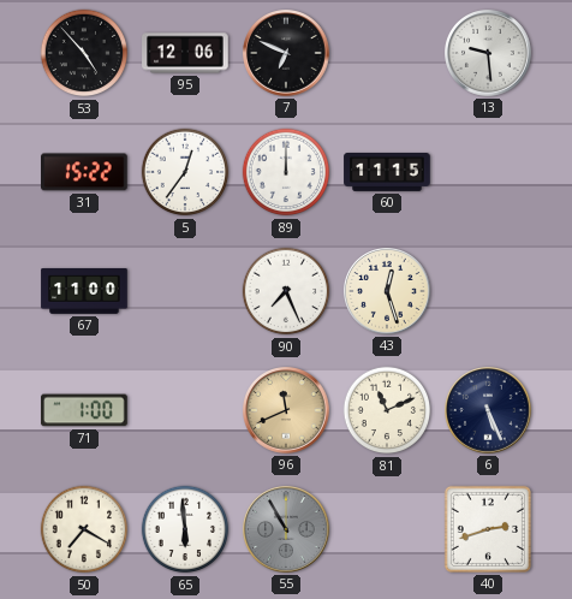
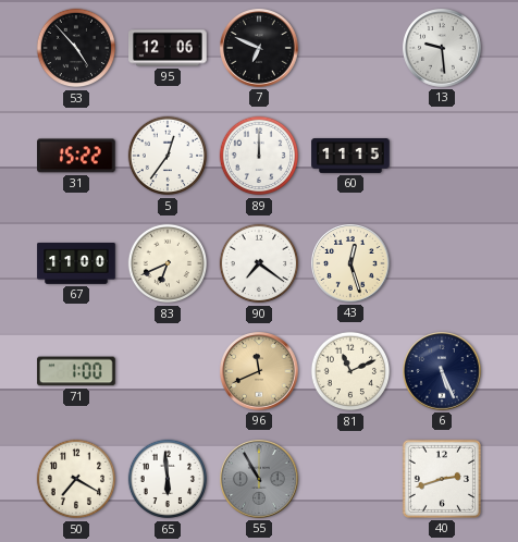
83: none -> 6:41 (168, 263)
90: 7:26 -> 7:21 (259, 263)
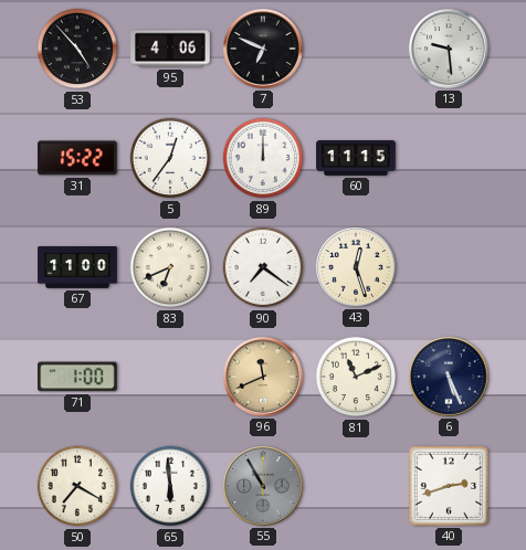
95: 12:06 -> 4:06 (170, 49)
